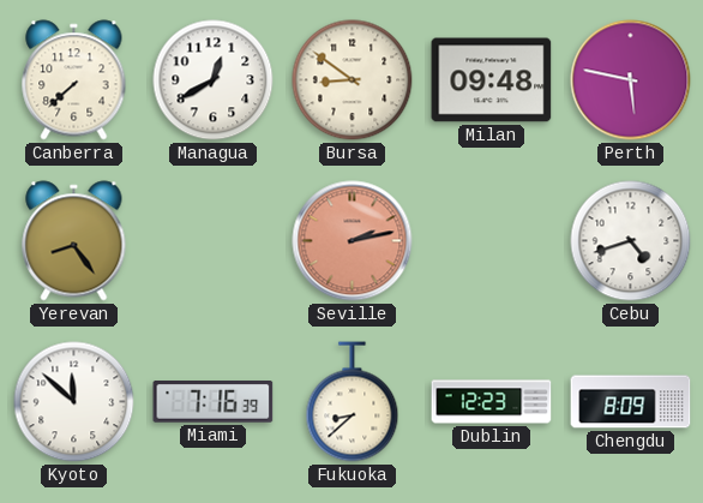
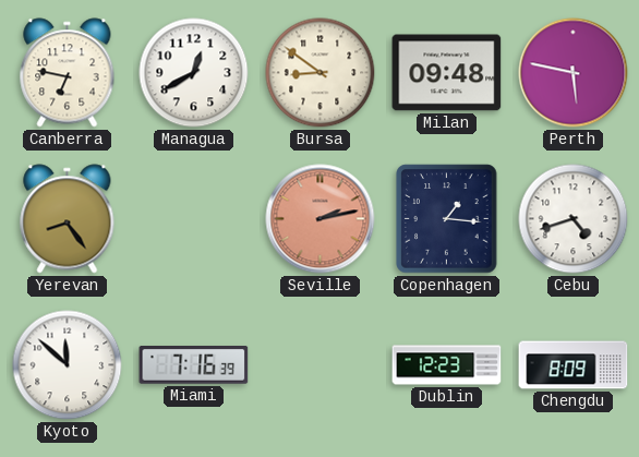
Canberra: 7:38 -> 6:47 (68, 73)
Copenhagen: none -> 1:16 (447, 219)
Fukuoka: 8:38 -> none (353, 402)
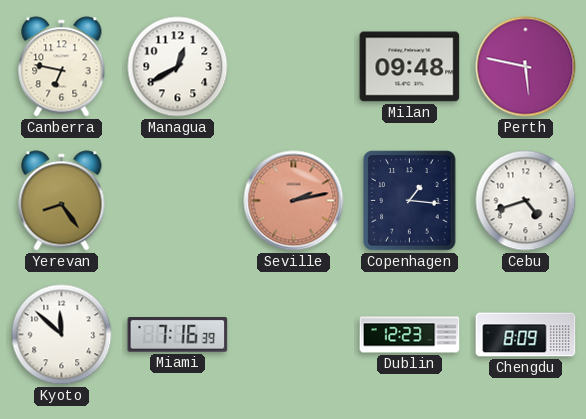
Bursa: 8:51 -> none (321, 73)
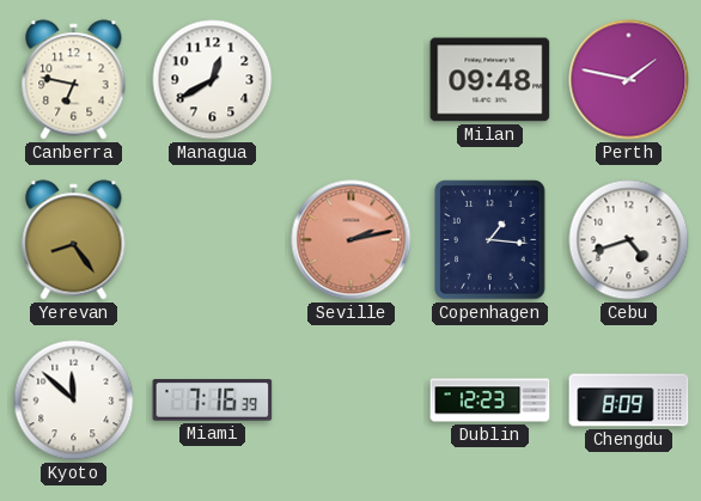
Perth: 5:47 -> 1:47 (629, 80)
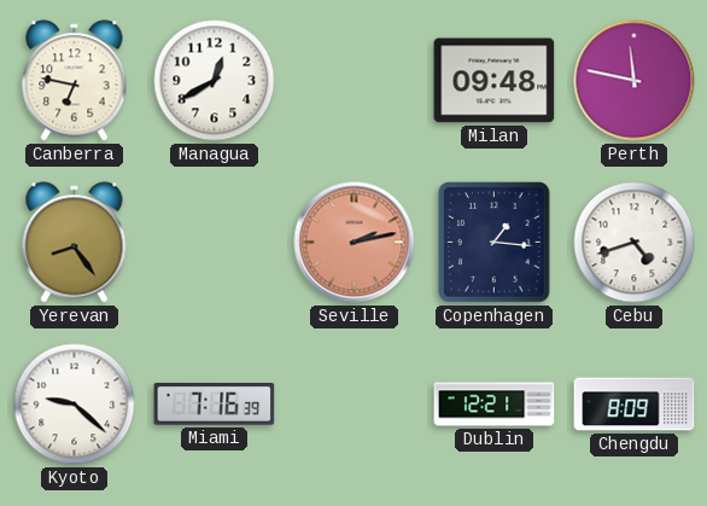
Perth: 1:47 -> 11:47 (635, 81)
Kyoto: 11:52 -> 9:22 (75, 405)
Dublin: 12:23 -> 12:21 (495, 405)
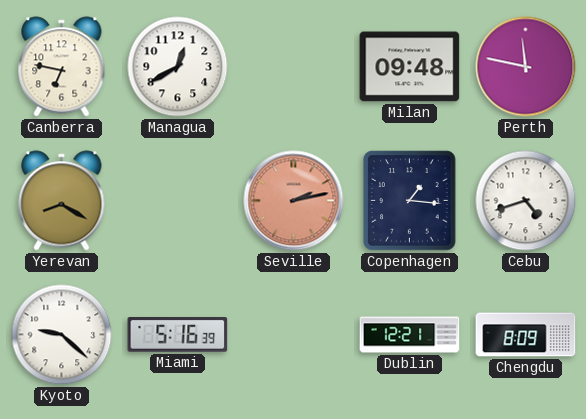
Yerevan: 8:24 -> 8:20 (62, 201)
Miami: 7:16 -> 5:16 (178, 335)
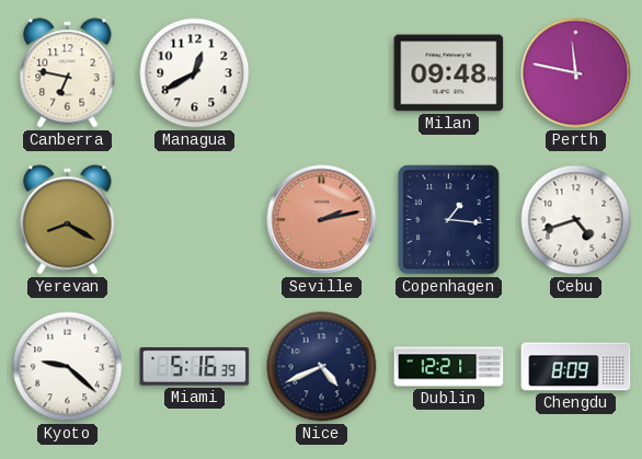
Nice: none -> 4:41 (322, 367)
